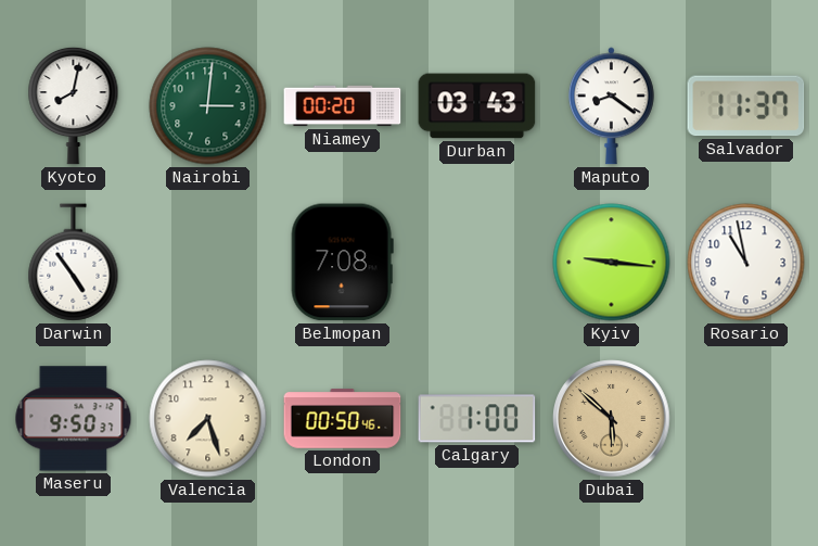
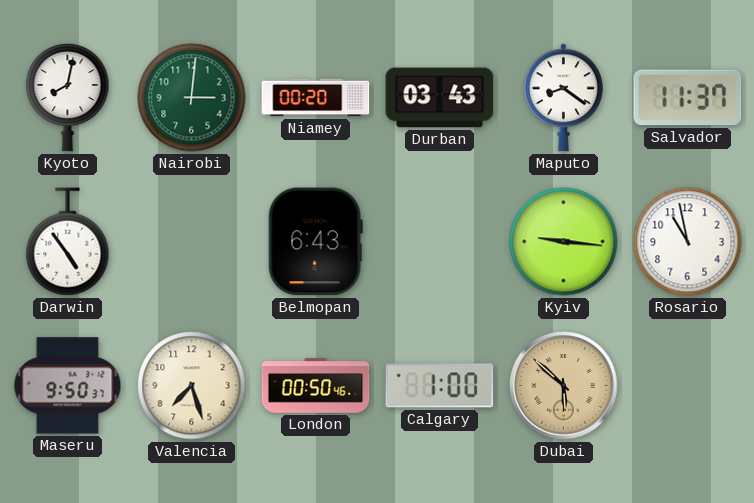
Belmopan: 7:08 -> 6:43 (315, 242)
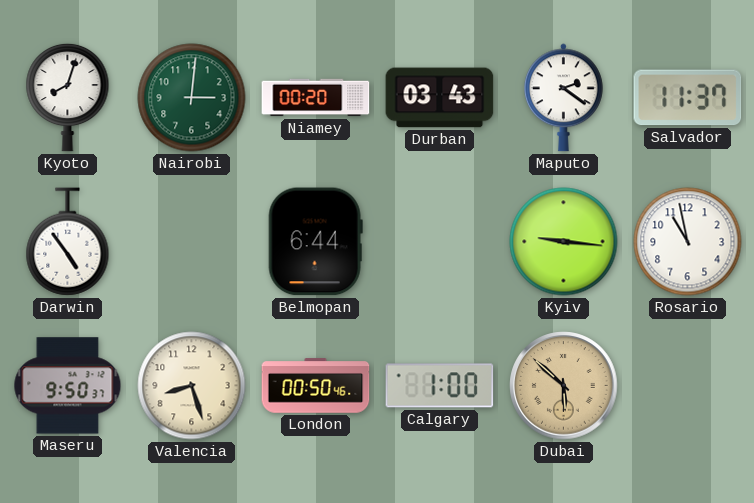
Kyoto: 8:02 -> 8:03 (68, 97)
Maputo: 8:21 -> 2:21 (563, 98)
Belmopan: 6:43 -> 6:44 (315, 242)
Valencia: 7:27 -> 8:27 (192, 386)
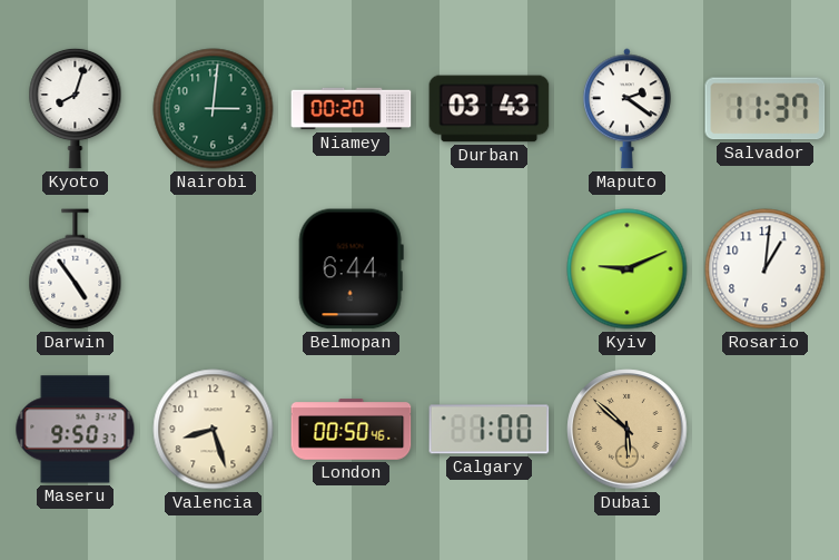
Kyiv: 9:16 -> 9:11 (628, 269)
Rosario: 10:58 -> 1:01 (766, 269)
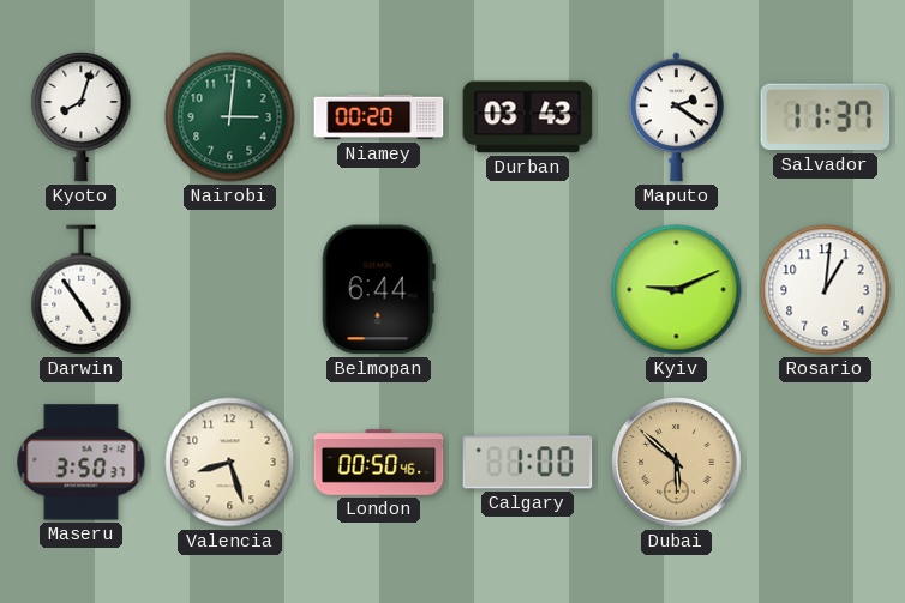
Maseru: 9:50 -> 3:50 (82, 463)
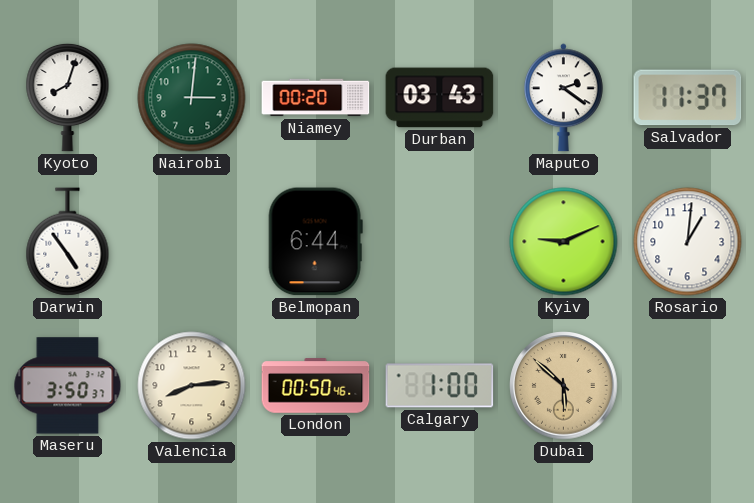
Valencia: 8:27 -> 8:14 (192, 386)
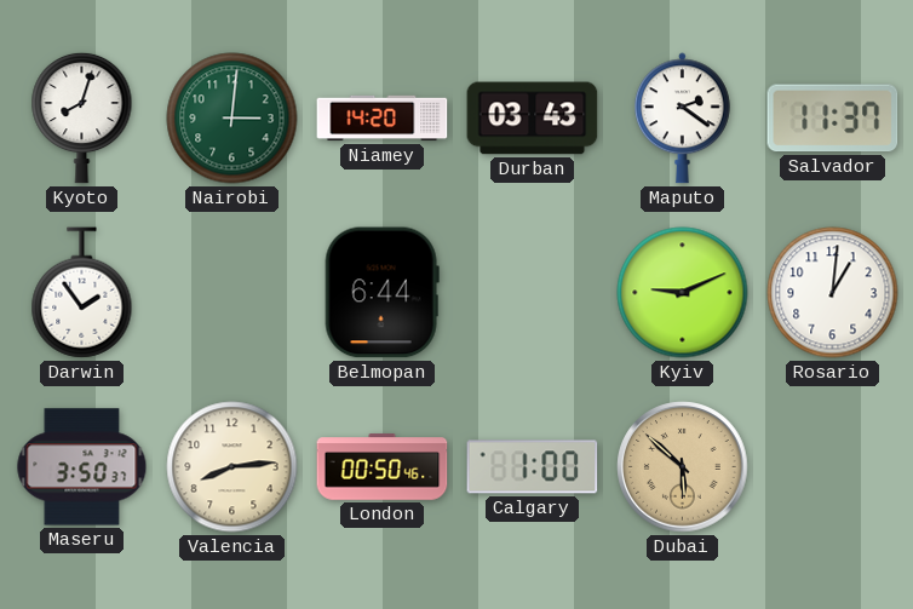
Niamey: 00:20 -> 14:20 (383, 119)
Darwin: 4:54 -> 1:54 (82, 293)
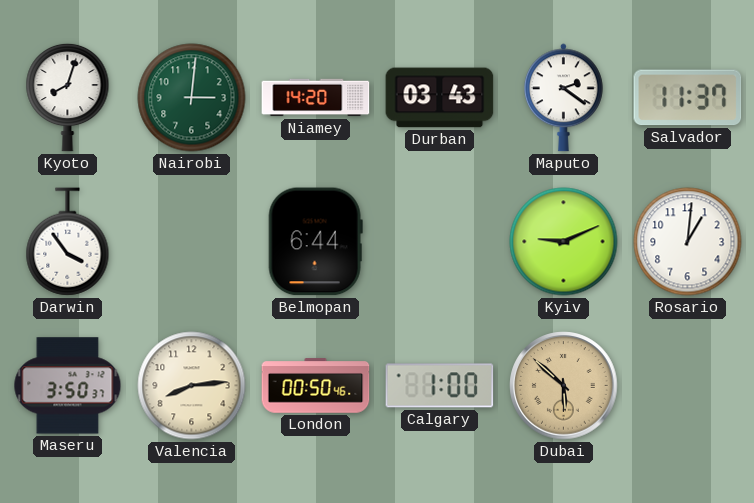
Darwin: 1:54 -> 3:54 (68, 242)
